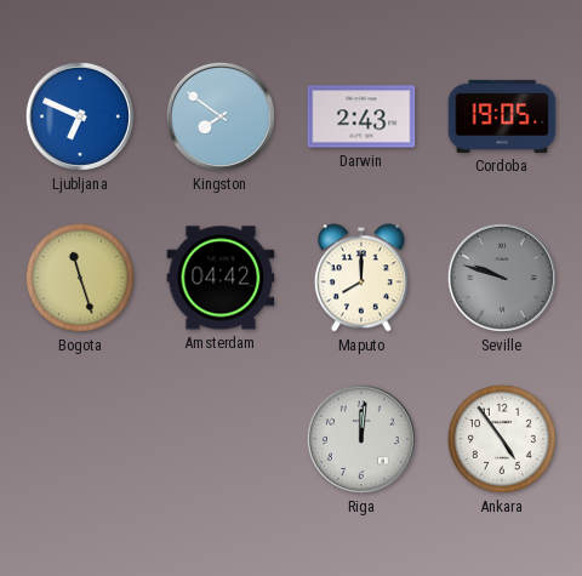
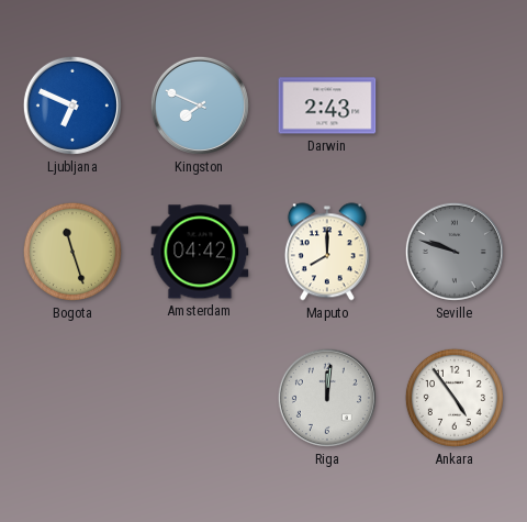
Kingston: 7:51 -> 7:49 (200, 105)
Cordoba: 19:05 -> none (502, 116)
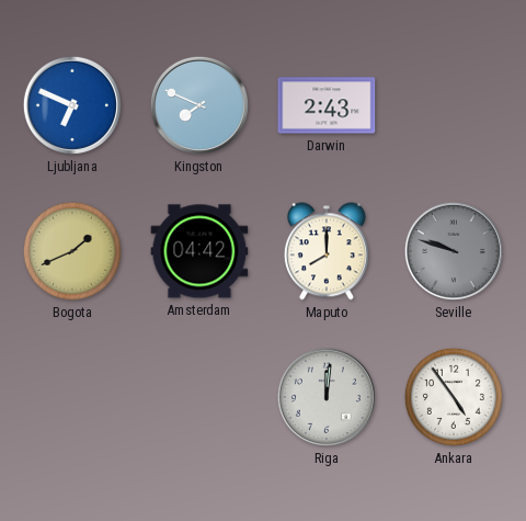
Bogota: 11:27 -> 1:41 (72, 251)
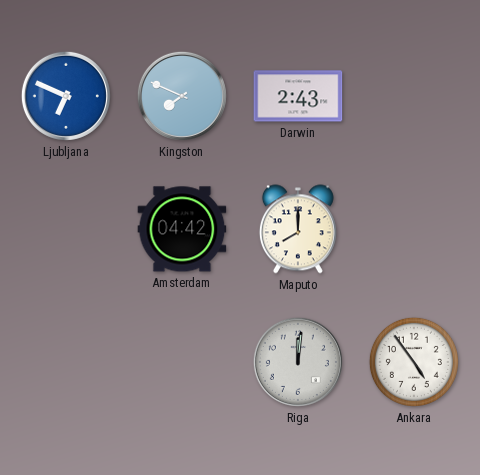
Bogota: 1:41 -> none (72, 251)
Seville: 9:48 -> none (454, 251)
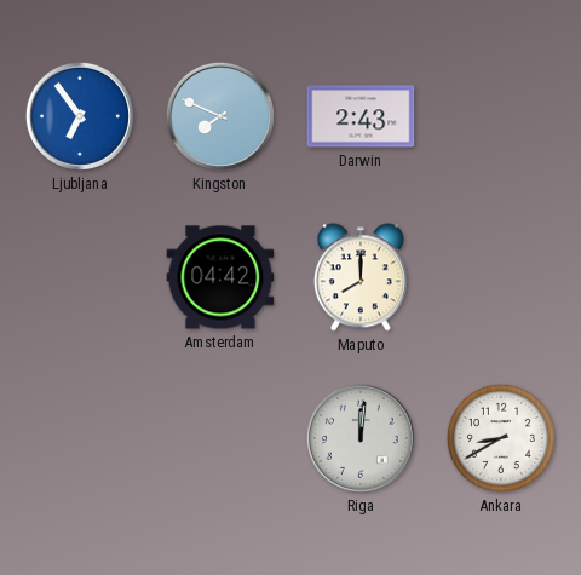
Ljubljana: 6:49 -> 6:54 (80, 116)
Ankara: 4:54 -> 8:40 (501, 438)
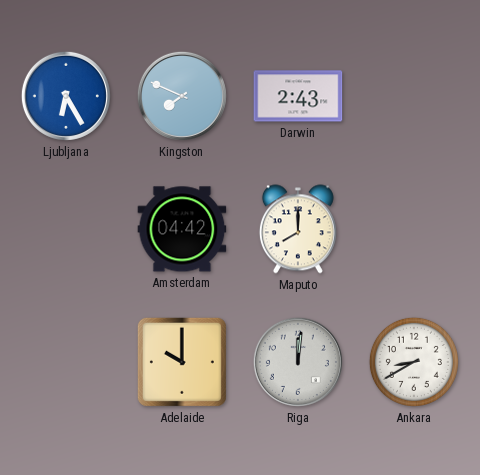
Ljubljana: 6:54 -> 6:25 (66, 96)
Adelaide: none -> 10:00 (182, 362)
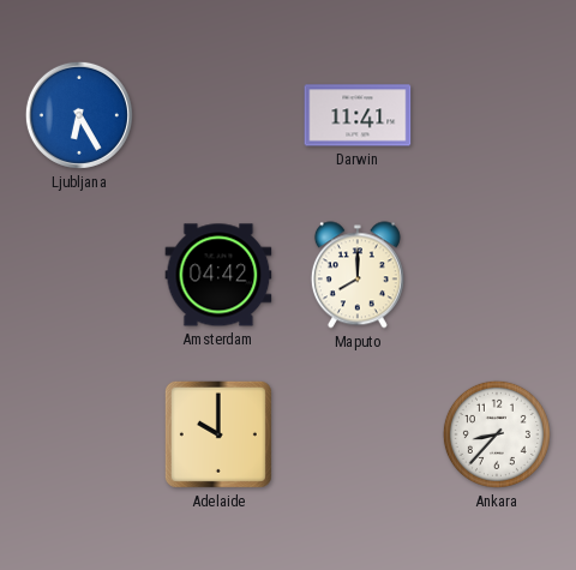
Kingston: 7:49 -> none (182, 96)
Darwin: 2:43 -> 11:41 (358, 115)
Riga: 12:01 -> none (298, 362)
Ankara: 8:40 -> 8:37 (497, 434)
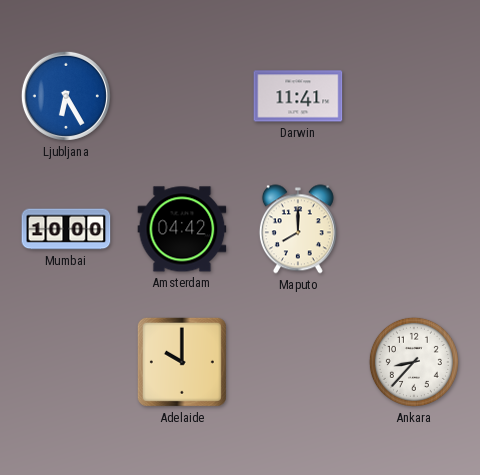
Mumbai: none -> 10:00 (66, 229)
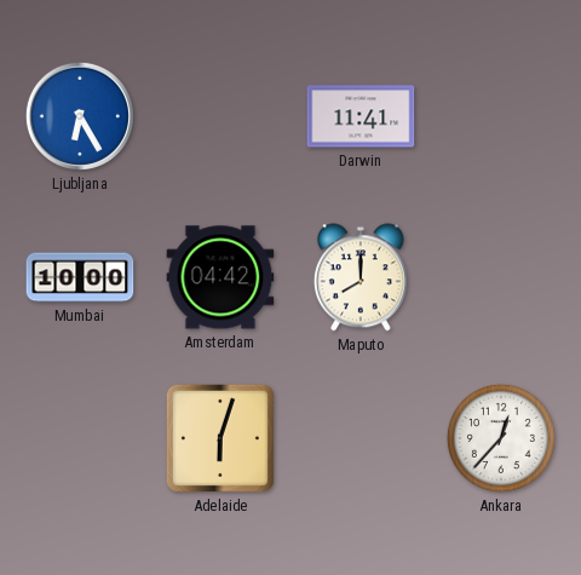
Adelaide: 10:00 -> 6:03 (220, 438)
Ankara: 8:37 -> 12:37 (501, 438)
